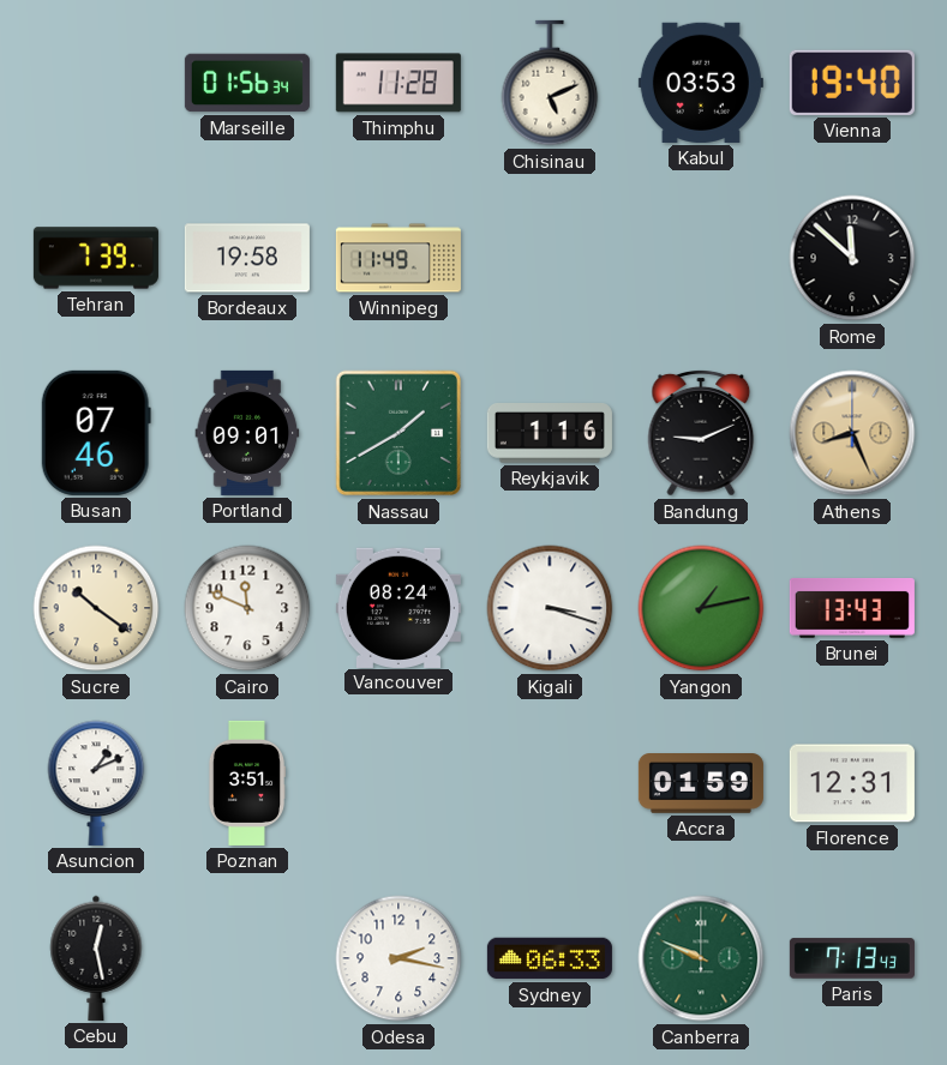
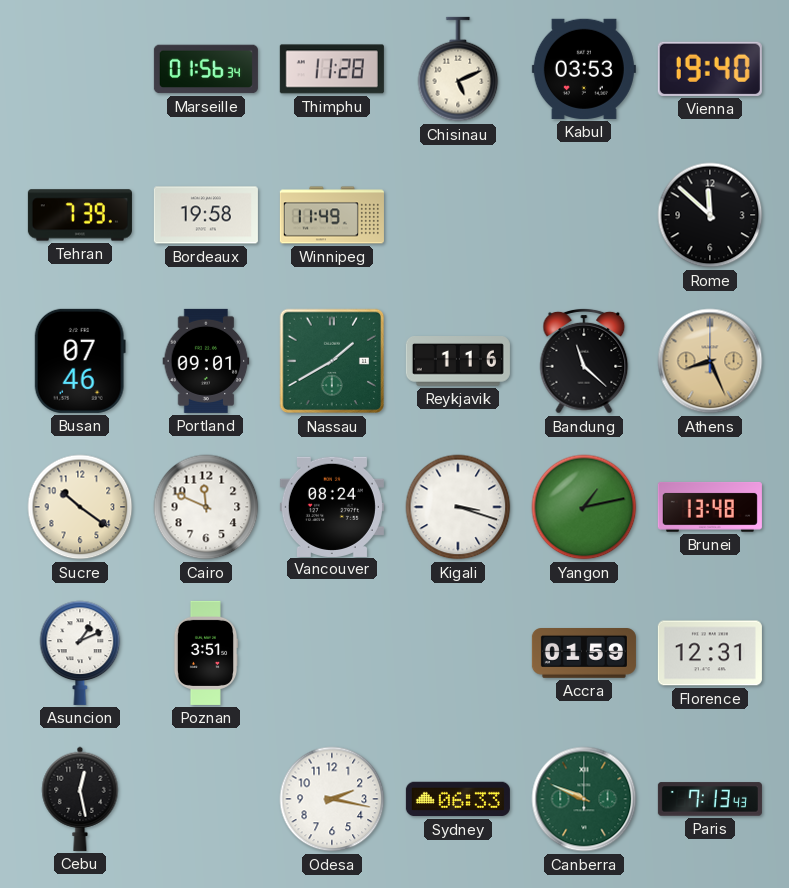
Bandung: 9:11 -> 11:22 (584, 361)
Brunei: 13:43 -> 13:48 (710, 507)
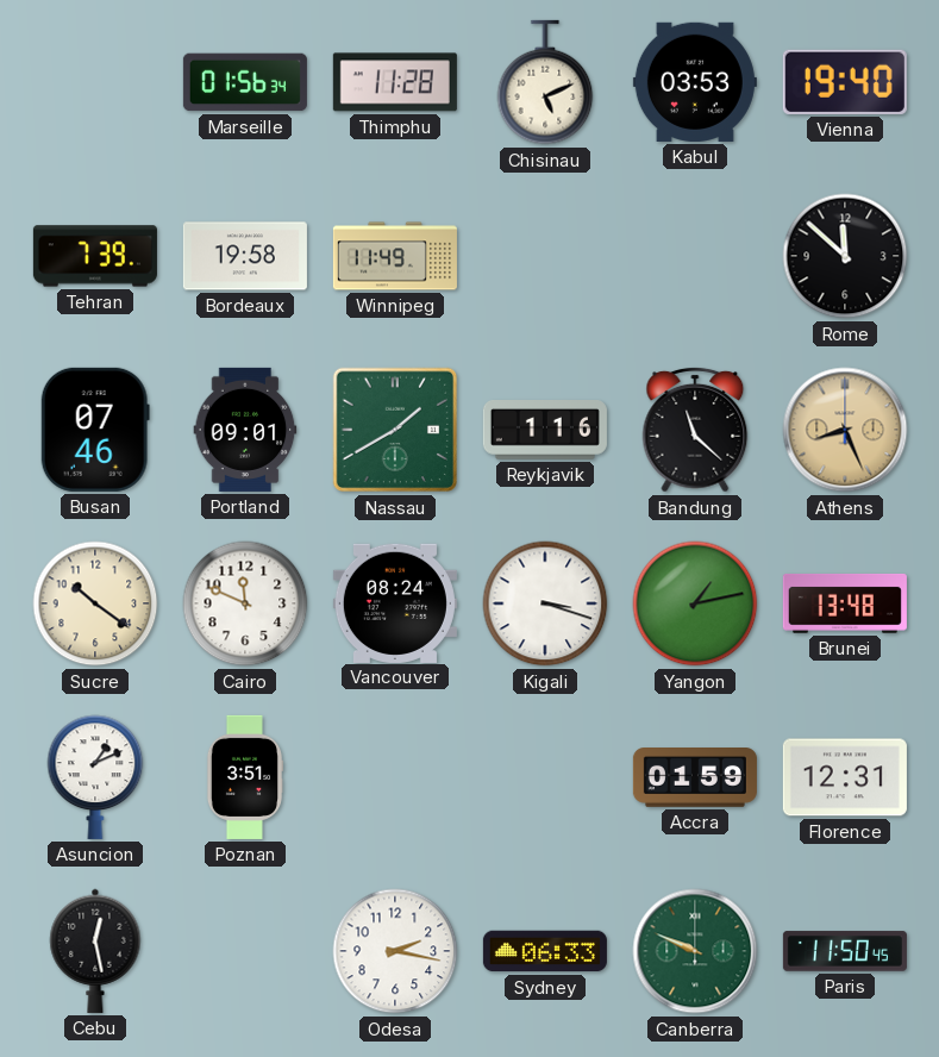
Paris: 7:13 -> 11:50 (845, 951)
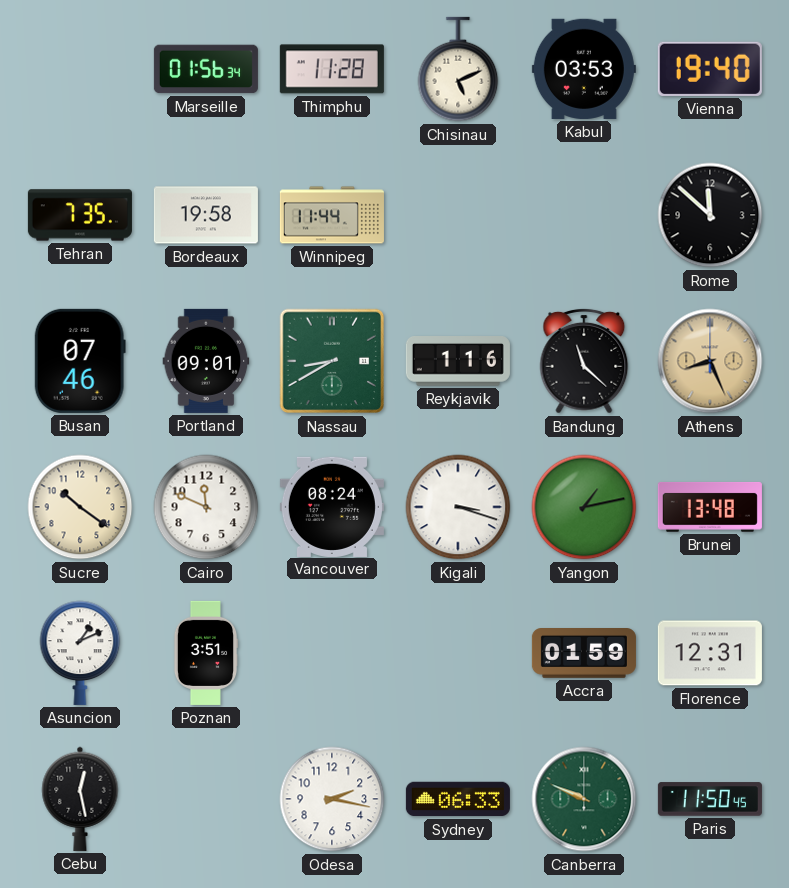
Tehran: 7:39 -> 7:35 (80, 215)
Winnipeg: 11:49 -> 11:44 (332, 215)
Nassau: 1:40 -> 8:40 (332, 361)
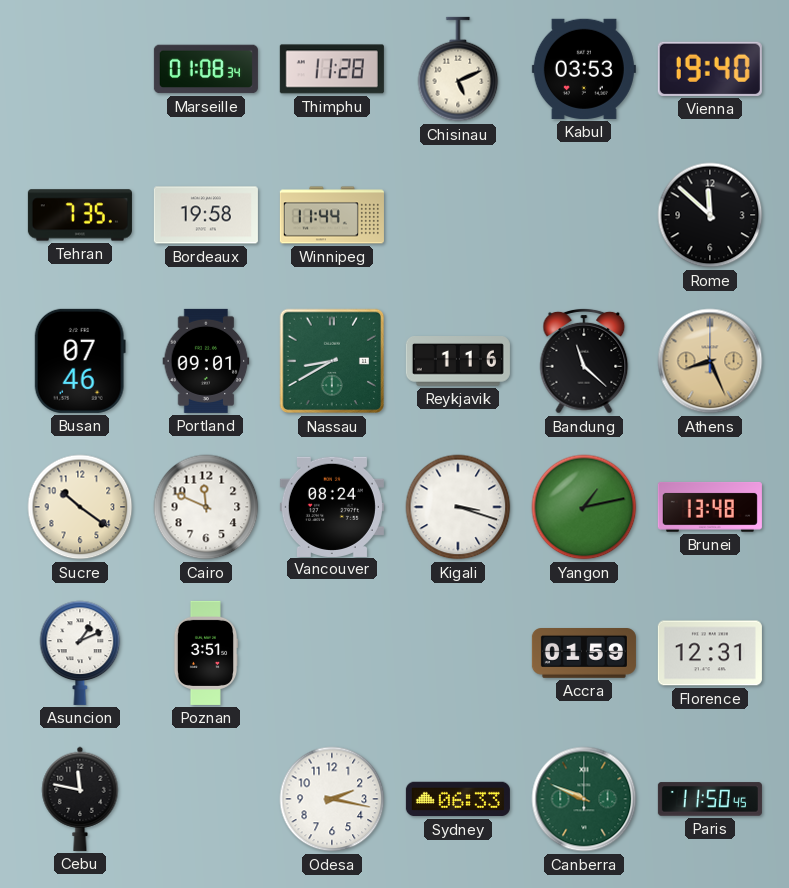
Marseille: 01:56 -> 01:08 (206, 69)
Cebu: 12:28 -> 11:47 (80, 799)
